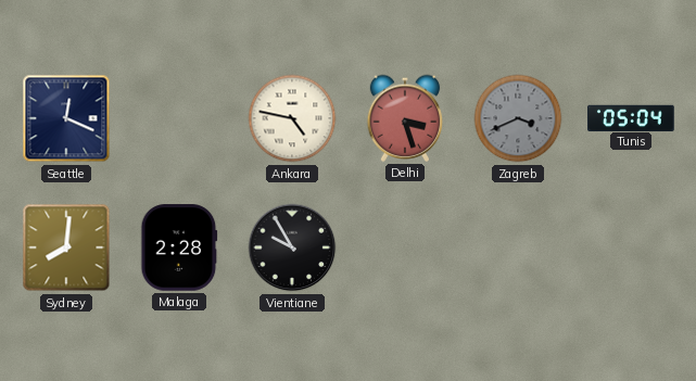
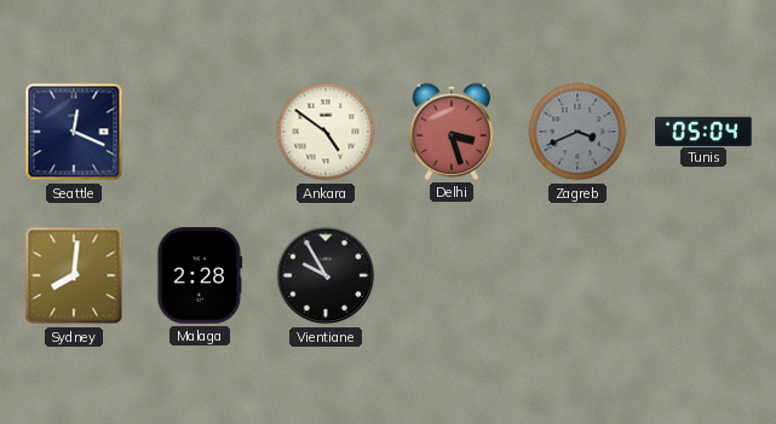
Ankara: 4:47 -> 4:51 (326, 132)
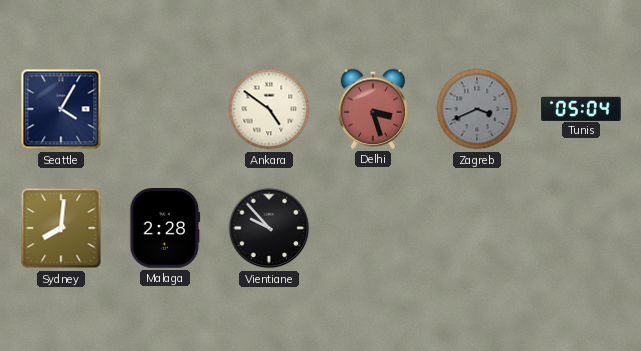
Seattle: 12:19 -> 4:05 (61, 109)
Vientiane: 9:55 -> 9:53 (269, 228)
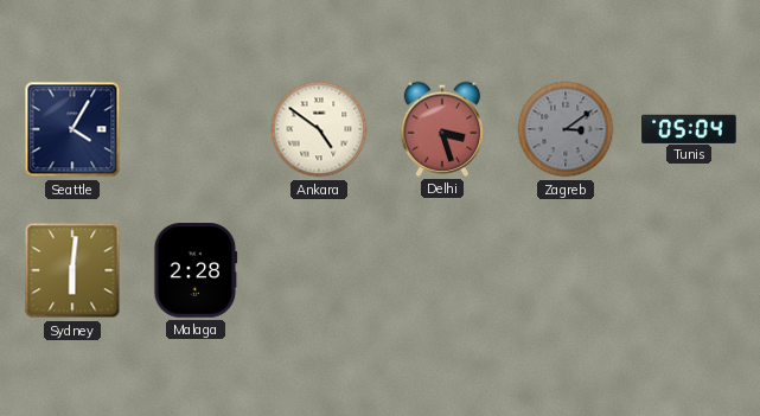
Zagreb: 3:41 -> 3:09 (566, 129)
Sydney: 8:01 -> 6:01 (72, 270)
Vientiane: 9:53 -> none (269, 228)
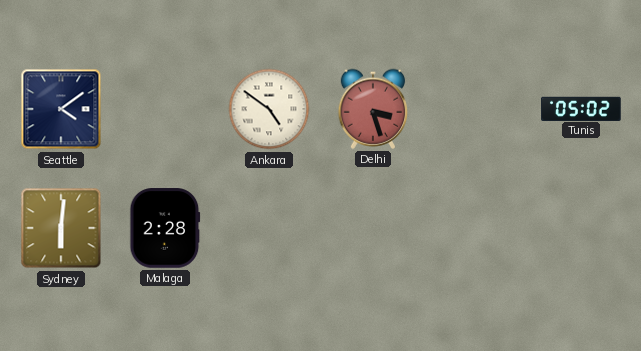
Seattle: 4:05 -> 4:09 (61, 109)
Zagreb: 3:09 -> none (566, 129)
Tunis: 05:04 -> 05:02 (581, 108)
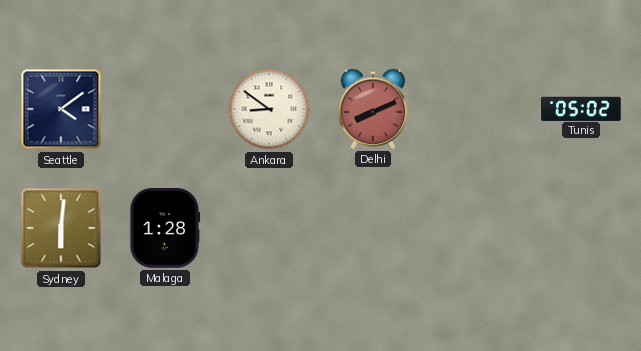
Ankara: 4:51 -> 8:51 (269, 109)
Delhi: 3:27 -> 8:11 (373, 109)
Malaga: 2:28 -> 1:28 (165, 228)
